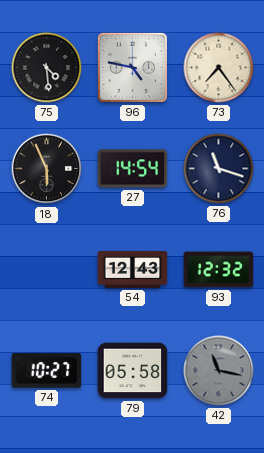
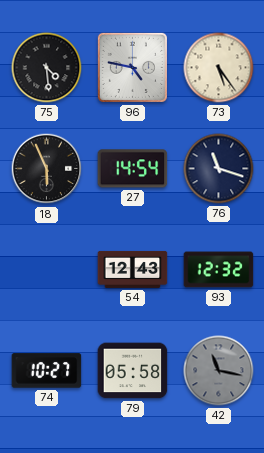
73: 7:24 -> 5:24 (219, 68)
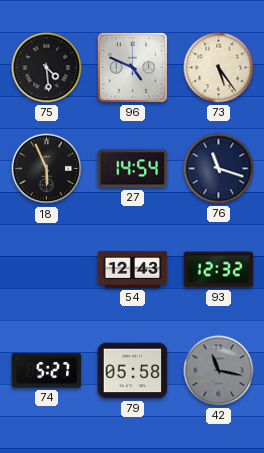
96: 4:47 -> 4:49 (132, 67)
74: 10:27 -> 5:27 (47, 371)
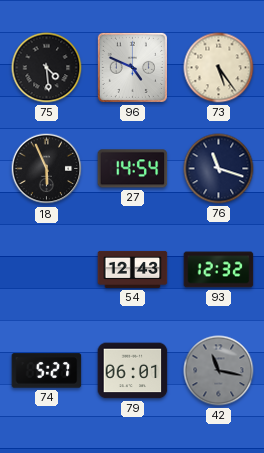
79: 05:58 -> 06:01 (133, 371)
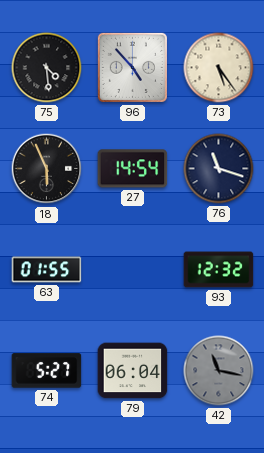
96: 4:49 -> 4:53 (132, 67)
63: none -> 01:55 (47, 270)
54: 12:43 -> none (133, 269)
79: 06:01 -> 06:04 (133, 371)
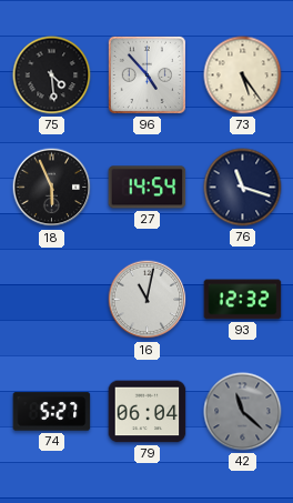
63: 01:55 -> none (47, 270)
16: none -> 11:02 (148, 300)
42: 11:17 -> 11:22 (243, 412)
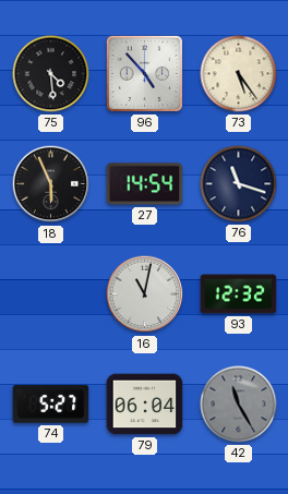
42: 11:22 -> 11:25 (239, 405)
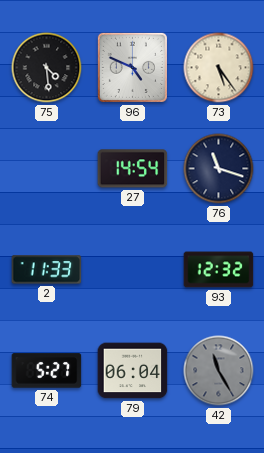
96: 4:53 -> 4:49 (132, 67)
18: 5:56 -> none (51, 184)
2: none -> 11:33 (47, 270)
16: 11:02 -> none (145, 294)
